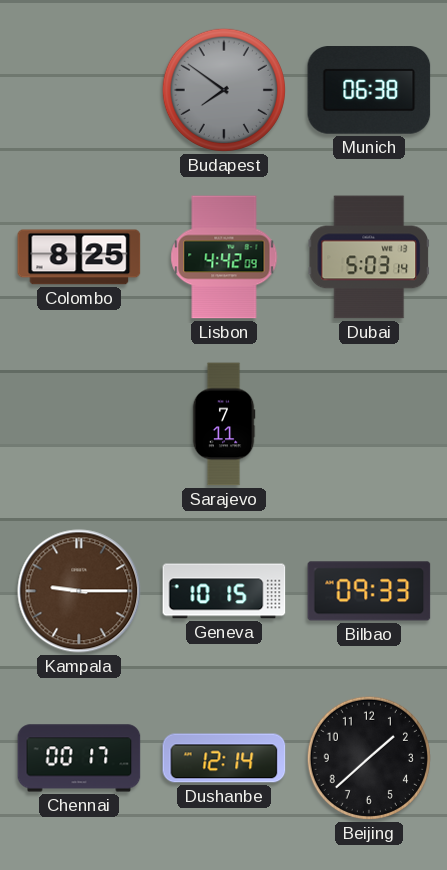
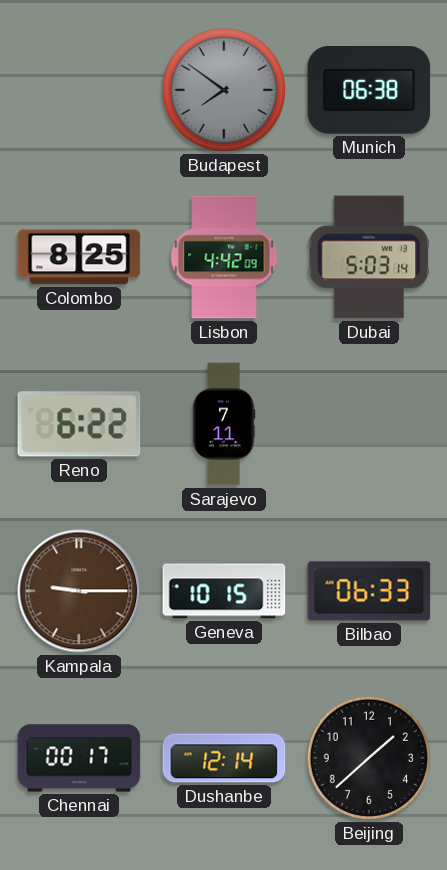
Reno: none -> 6:22 (79, 424)
Bilbao: 09:33 -> 06:33 (369, 591)
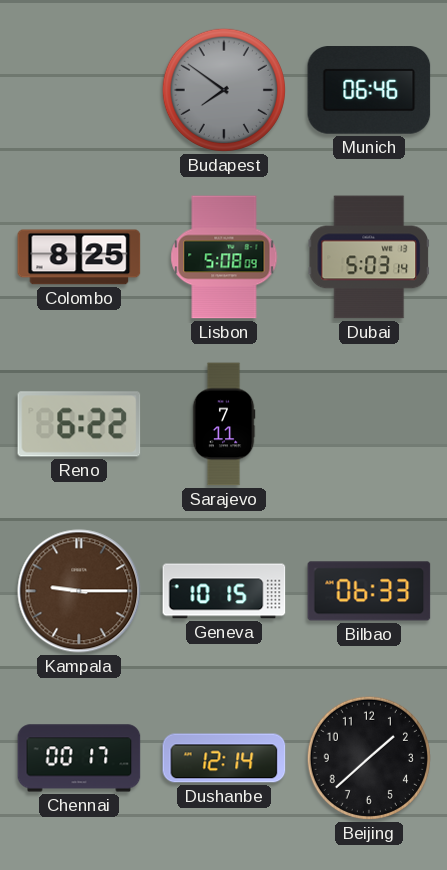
Munich: 06:38 -> 06:46 (369, 91)
Lisbon: 4:42 -> 5:08 (224, 257)
